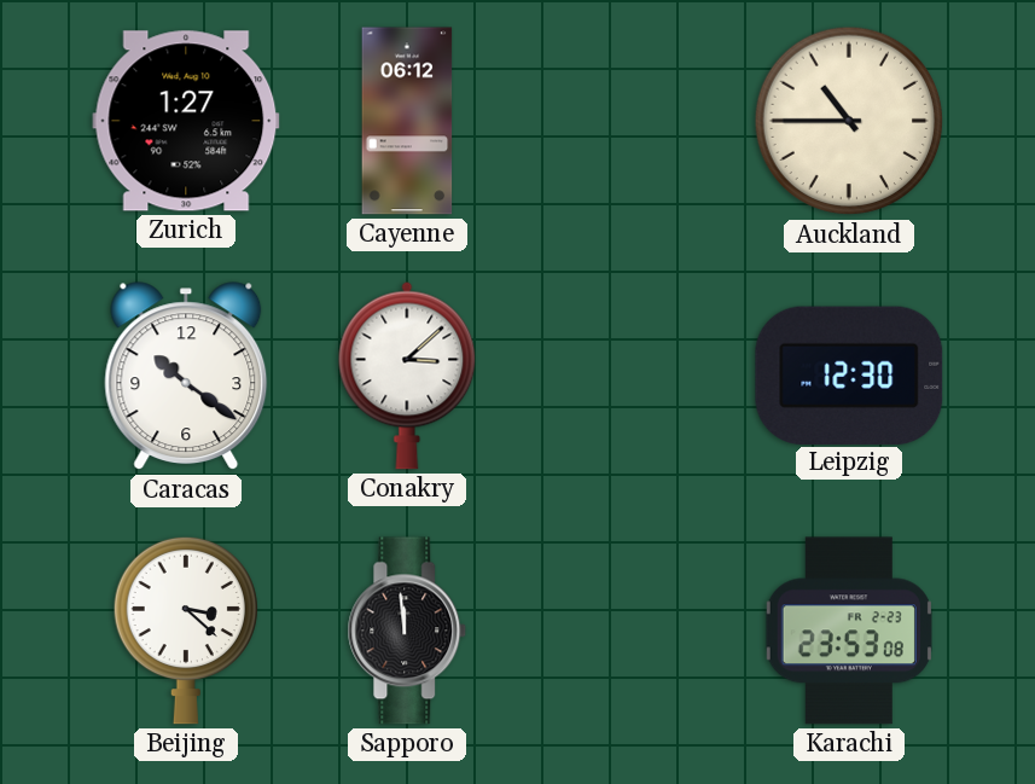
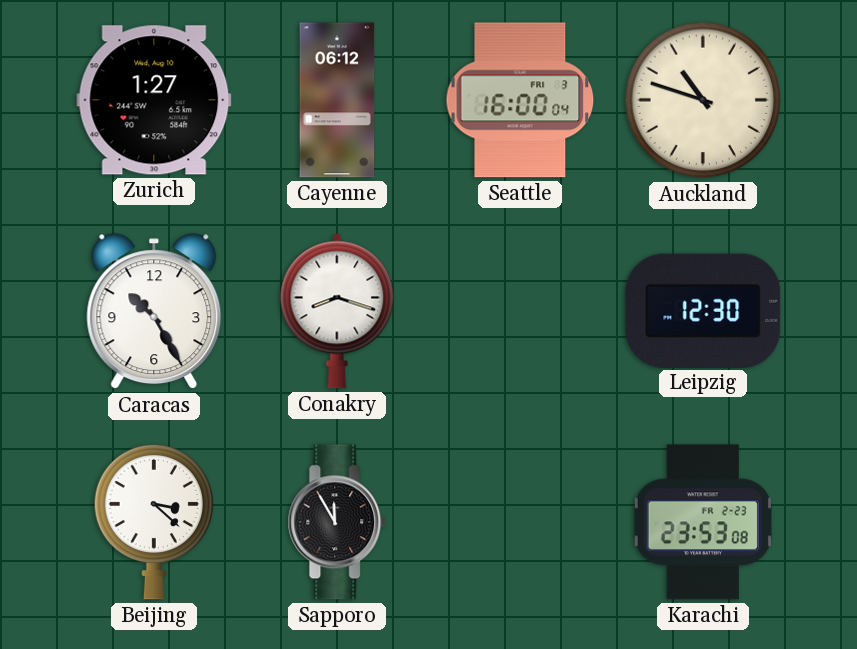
Seattle: none -> 16:00 (520, 100)
Auckland: 10:45 -> 10:48 (703, 100)
Caracas: 10:21 -> 10:25 (154, 312)
Conakry: 3:08 -> 8:18 (337, 311)
Sapporo: 11:59 -> 11:55 (337, 522)
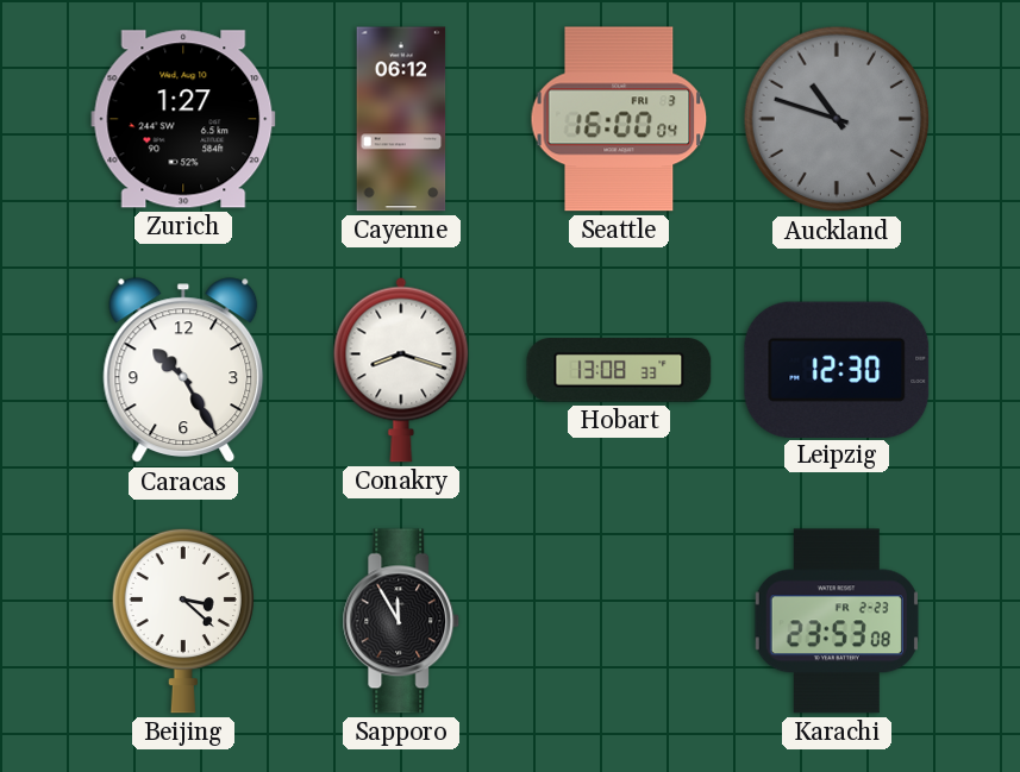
Auckland dial: cream -> grey (837, 119)
Hobart: none -> 13:08 (619, 370)
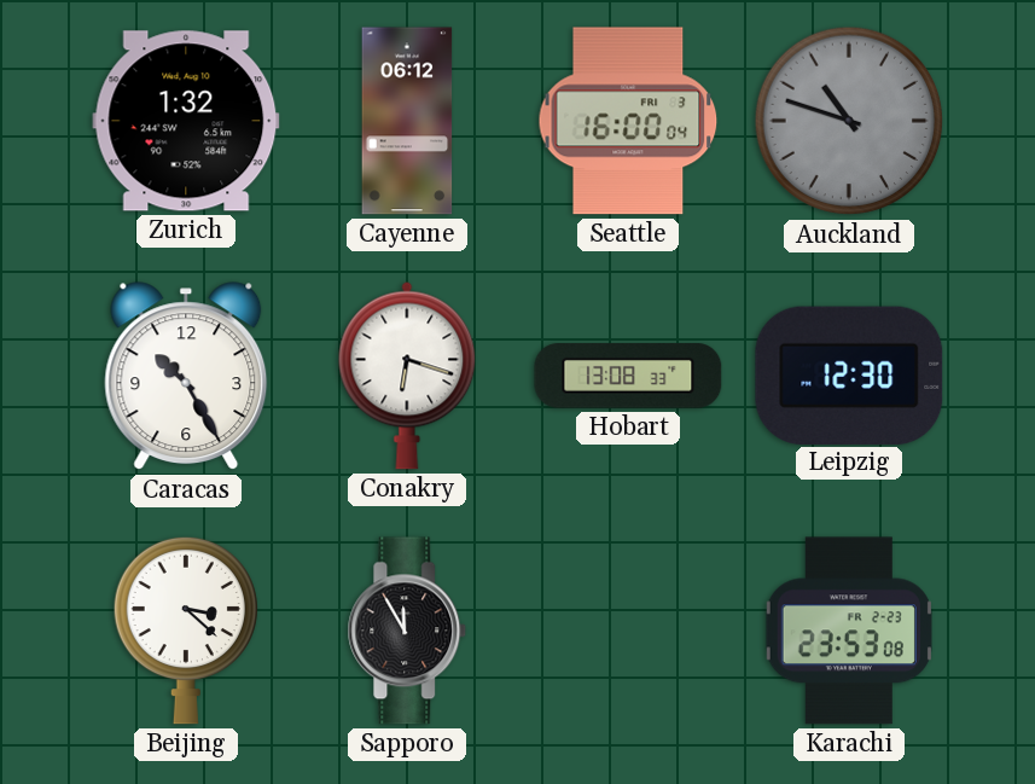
Zurich: 1:27 -> 1:32 (186, 121)
Conakry: 8:18 -> 6:18 (407, 376)
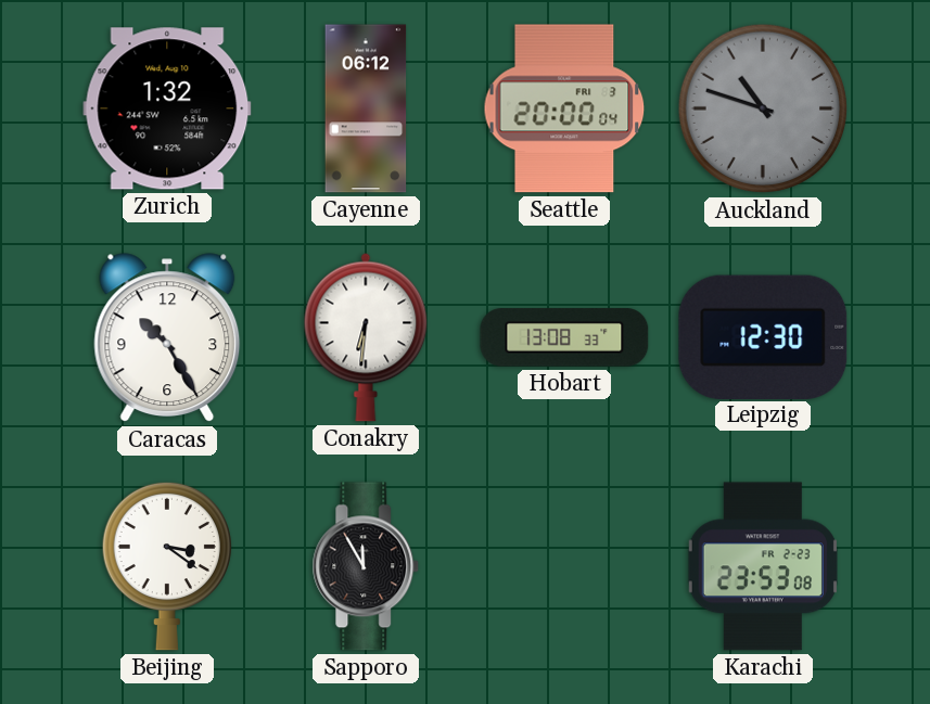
Seattle: 16:00 -> 20:00 (564, 108)
Conakry: 6:18 -> 6:31 (366, 337)
Beijing: 3:22 -> 3:21 (166, 566)
